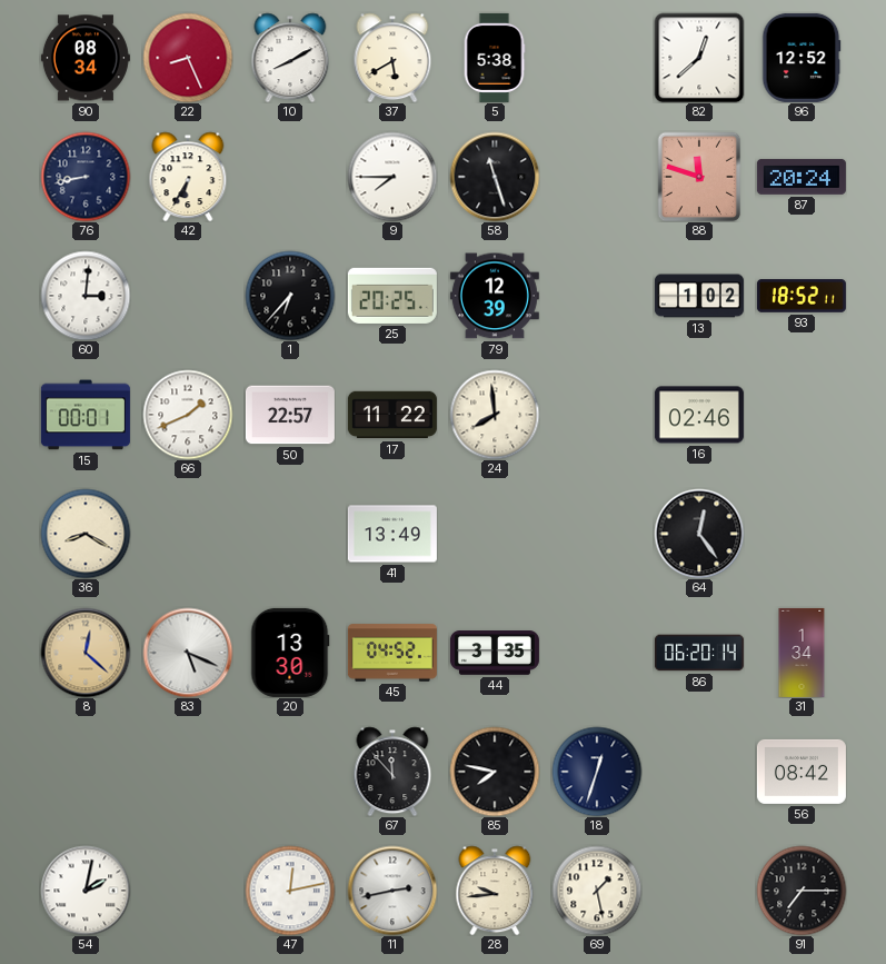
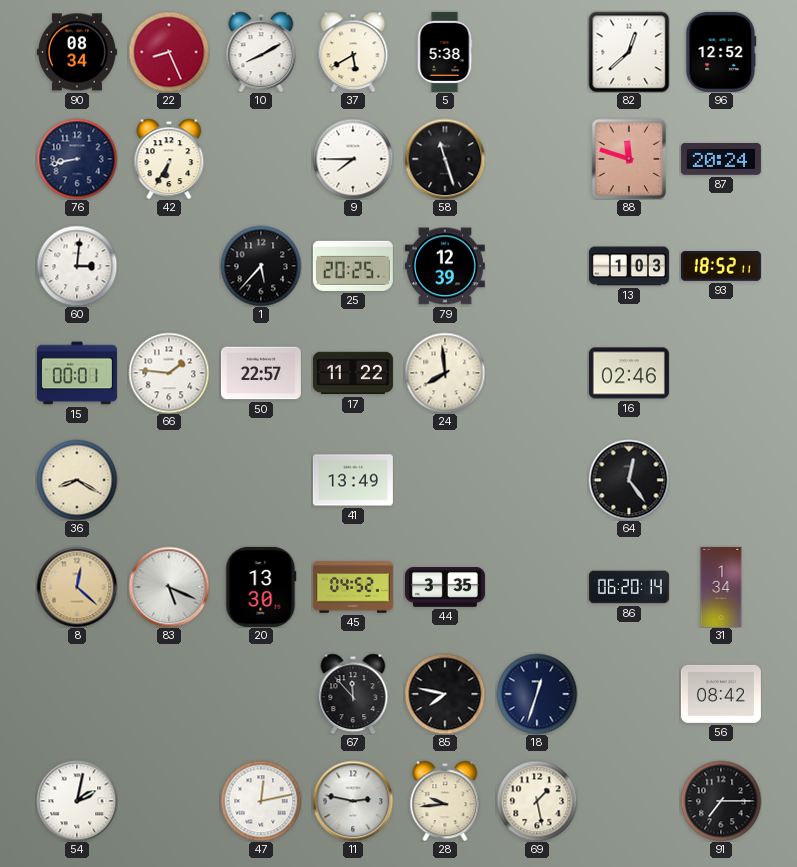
1: 6:37 -> 5:37 (261, 266)
13: 1:02 -> 1:03 (629, 266)
66: 1:41 -> 1:46 (169, 373)
11: 2:43 -> 2:47 (353, 801)
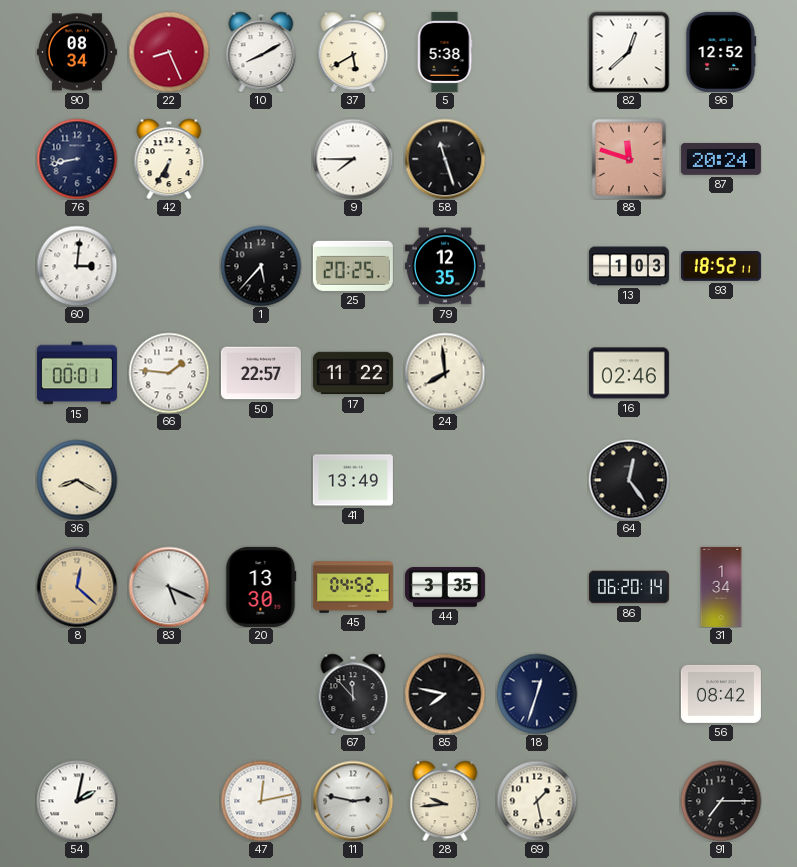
79: 12:39 -> 12:35 (445, 266)
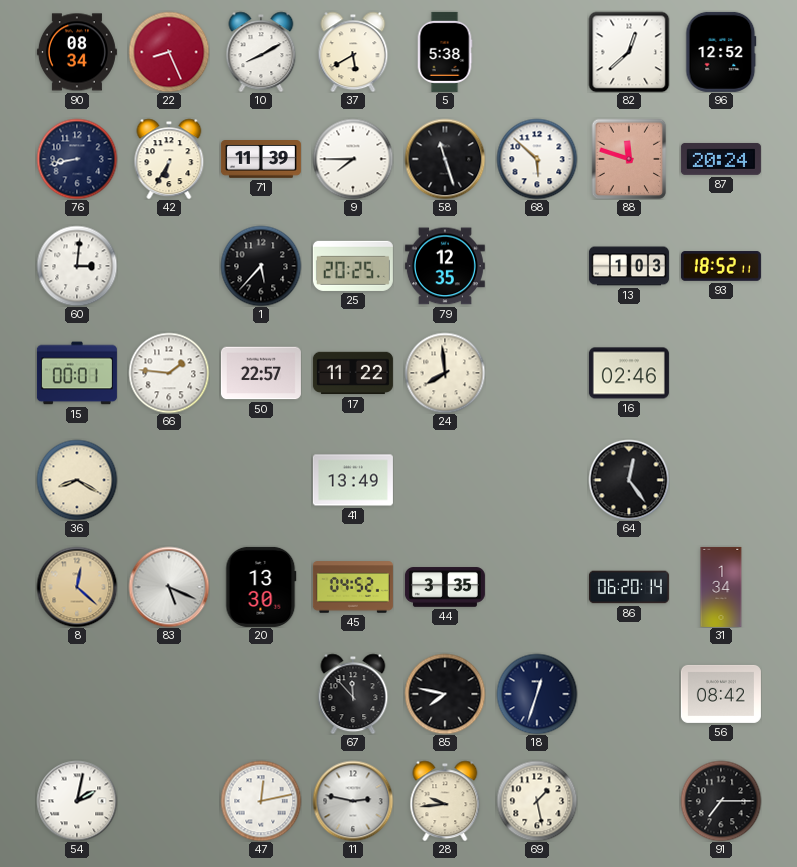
71: none -> 11:39 (261, 160)
68: none -> 5:52 (537, 159)
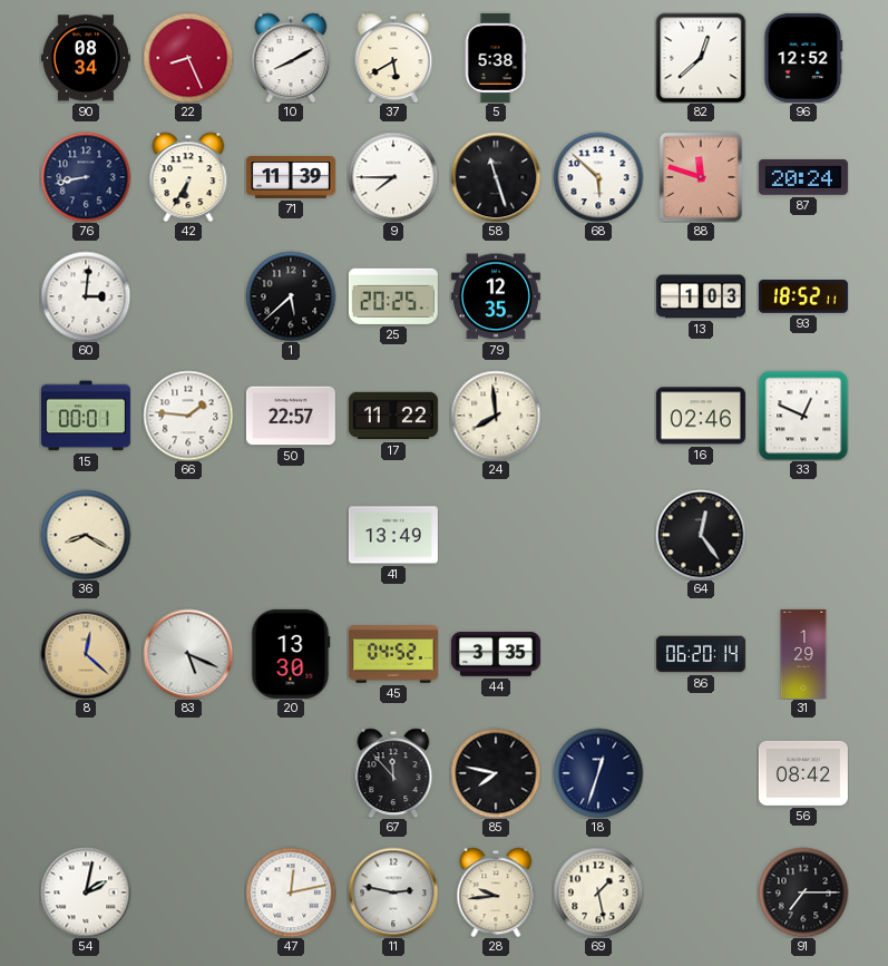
1: 5:37 -> 5:38 (291, 296)
33: none -> 12:49 (803, 416)
31: 1:34 -> 1:29 (803, 654)
